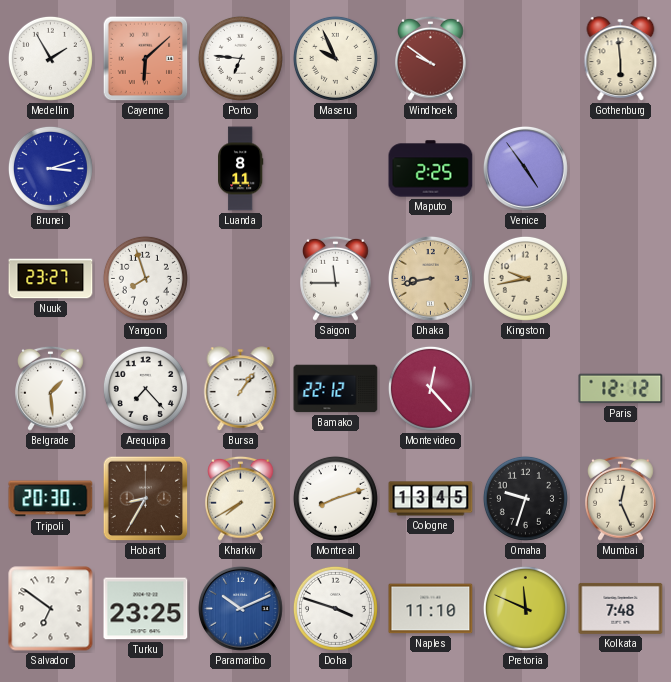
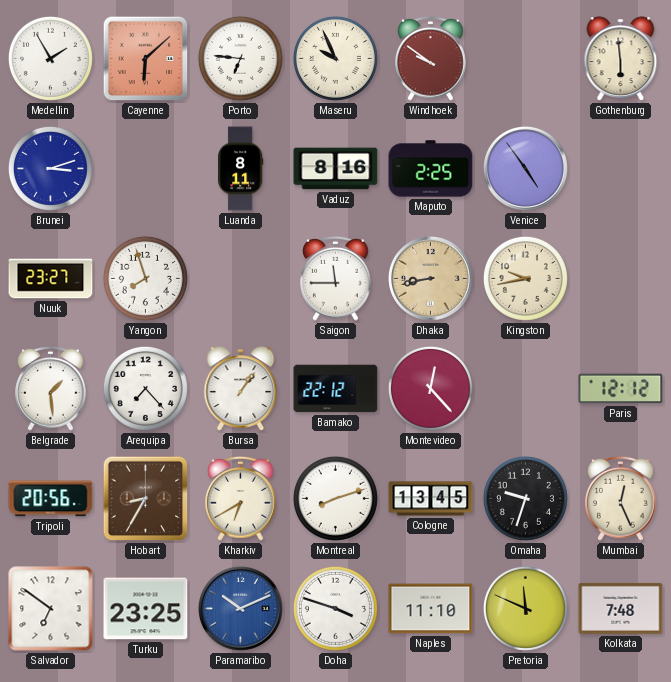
Vaduz: none -> 8:16 (336, 169)
Tripoli: 20:30 -> 20:56 (51, 499)
Kharkiv: 7:40 -> 6:40 (241, 498)
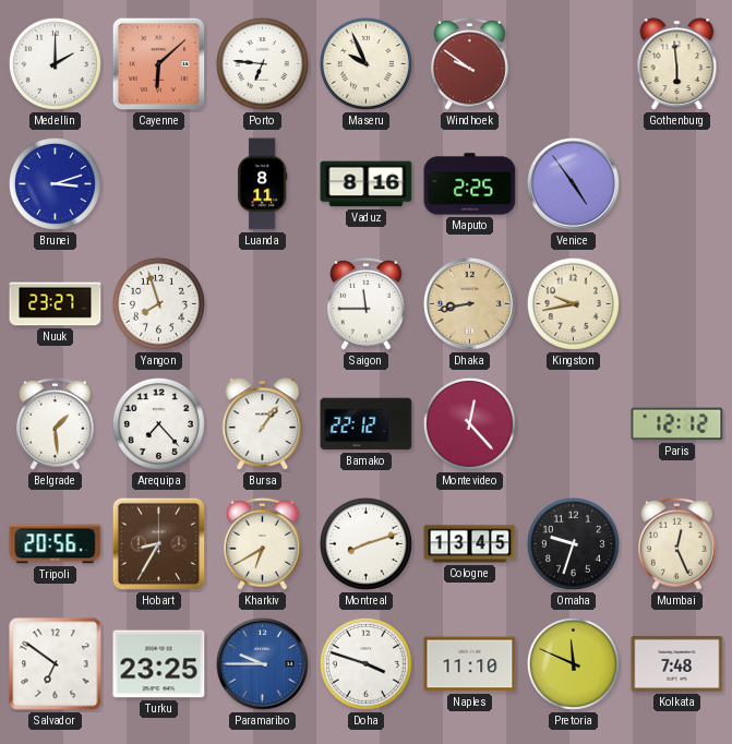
Medellin: 1:55 -> 2:00 (55, 63)
Paramaribo: 10:11 -> 9:45 (262, 663)
